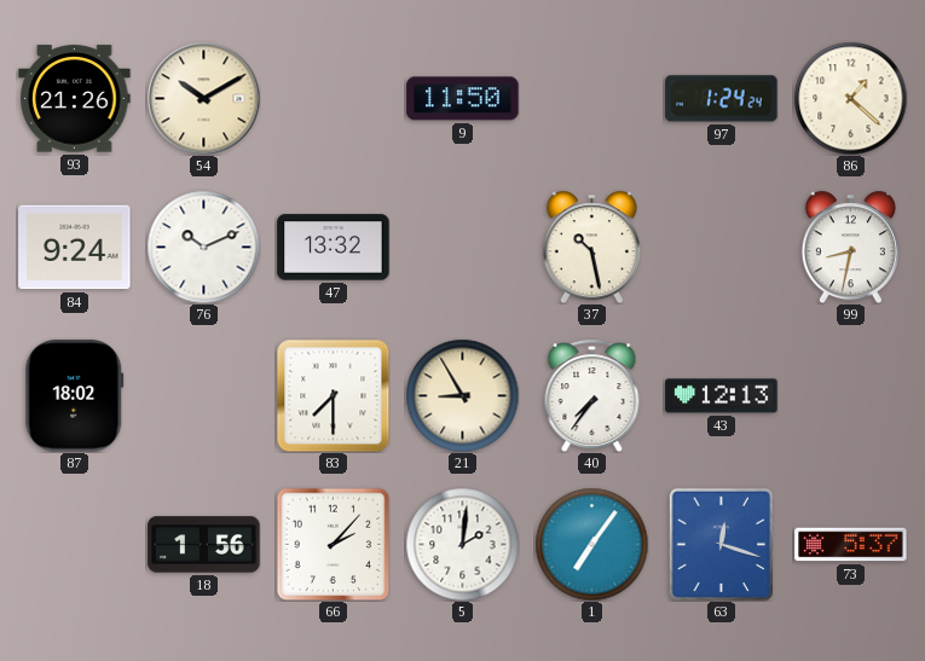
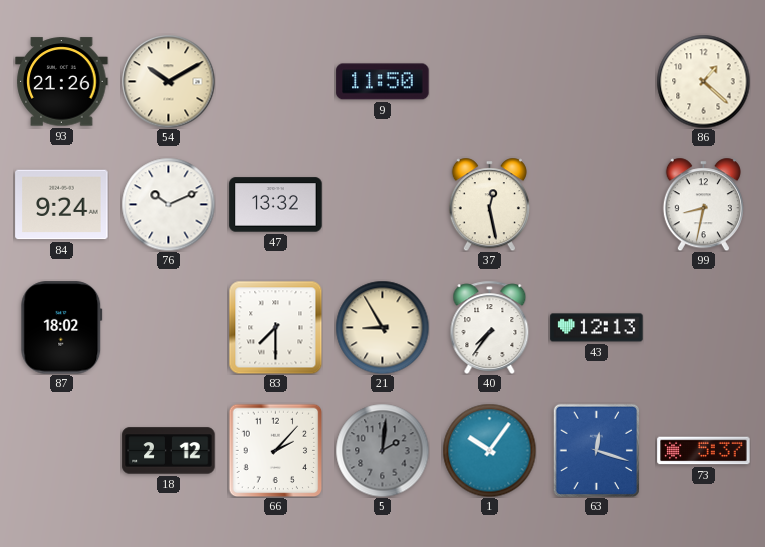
97: 1:24 -> none (722, 99)
37: 10:28 -> 12:28 (489, 204)
18: 1:56 -> 2:12 (169, 451)
5 dial: white -> grey (382, 450)
1: 7:06 -> 10:06 (489, 450)
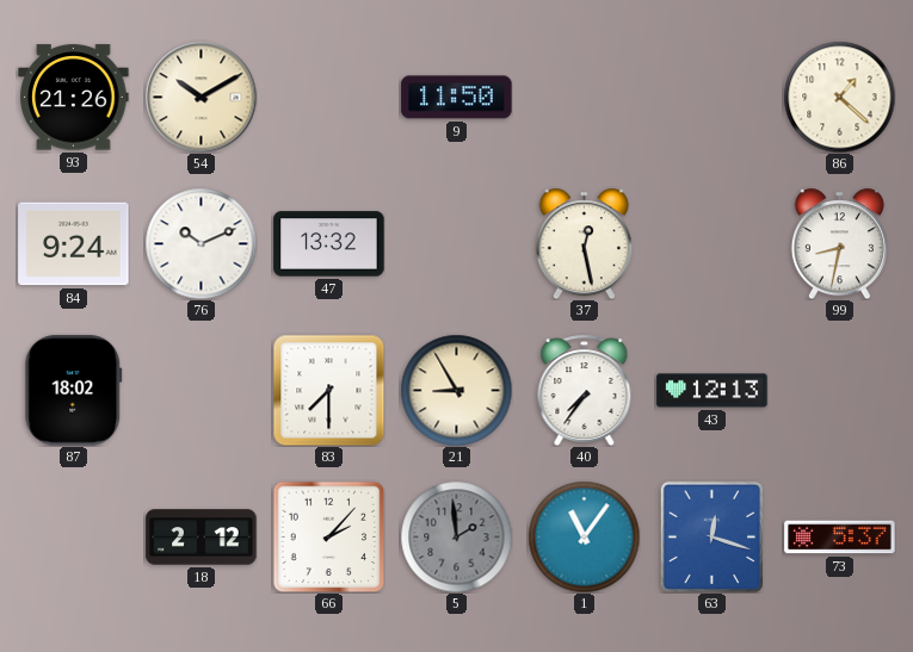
5: 2:01 -> 1:59 (456, 536)
1: 10:06 -> 11:06 (584, 536)
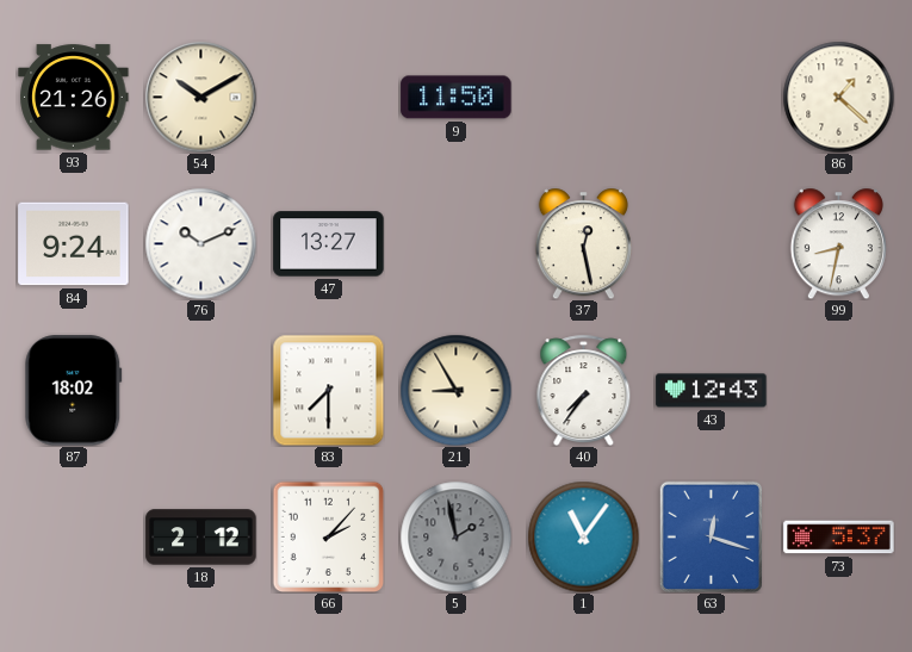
47: 13:32 -> 13:27 (329, 244)
43: 12:13 -> 12:43 (712, 391)
5: 1:59 -> 1:58 (455, 536)
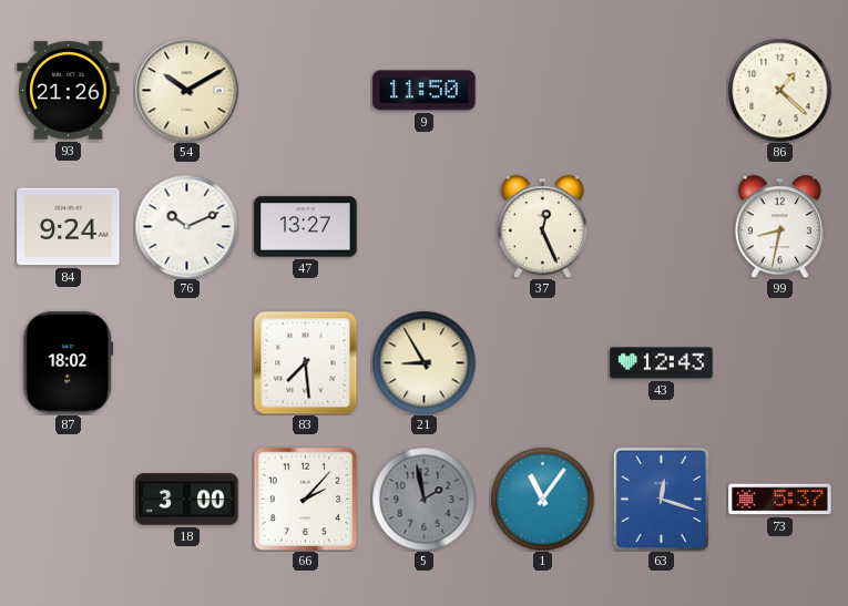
37: 12:28 -> 12:26 (542, 226)
83: 7:30 -> 7:29 (305, 362)
40: 7:36 -> none (584, 390)
18: 2:12 -> 3:00 (187, 500)
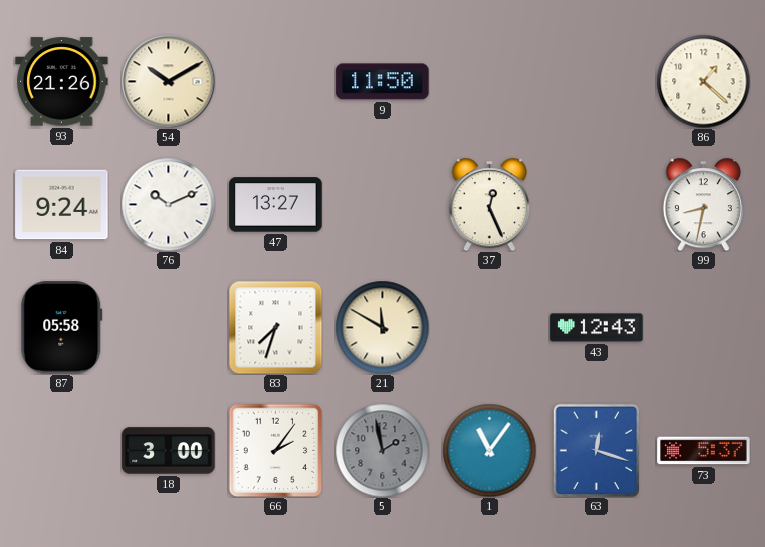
87: 18:02 -> 05:58 (62, 328)
83: 7:29 -> 7:33 (275, 327)
21: 8:55 -> 11:50 (382, 327)
66: 2:07 -> 2:06 (275, 450)
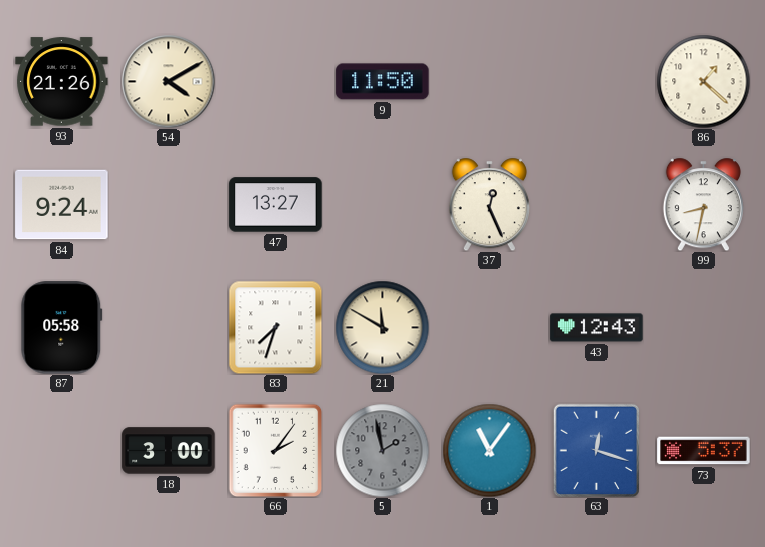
54: 10:10 -> 4:10 (168, 81)
76: 10:11 -> none (168, 204)
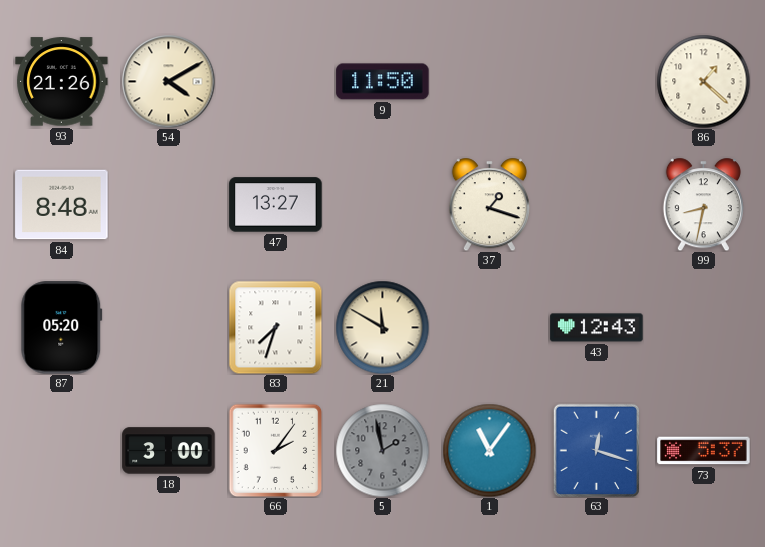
84: 9:24 -> 8:48 (62, 205)
37: 12:26 -> 1:18 (489, 204)
87: 05:58 -> 05:20 (62, 328)
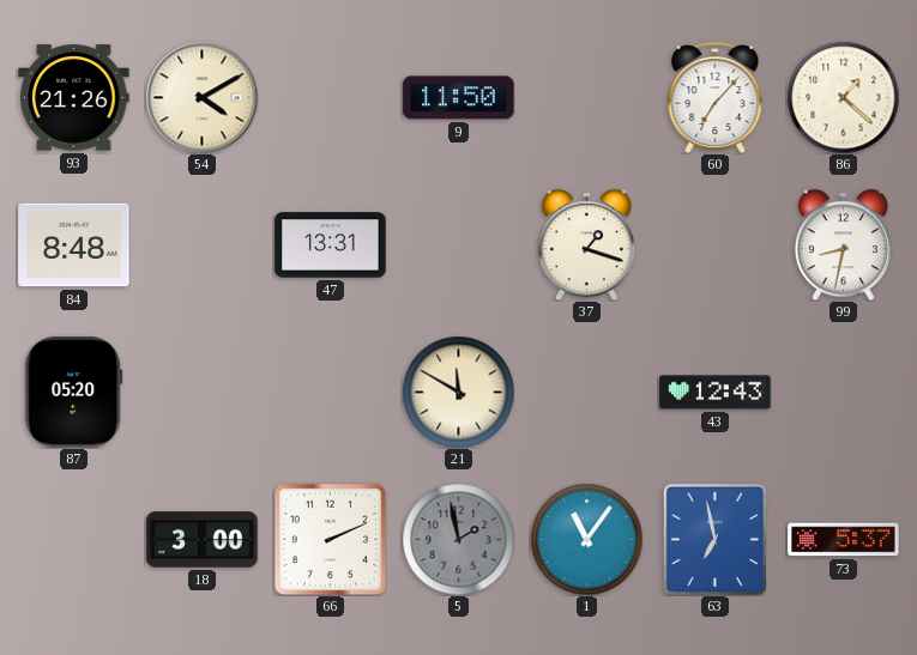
60: none -> 7:07 (716, 97)
47: 13:27 -> 13:31 (331, 245)
83: 7:33 -> none (275, 327)
66: 2:06 -> 2:11 (330, 539)
63: 12:18 -> 6:58 (714, 539)
